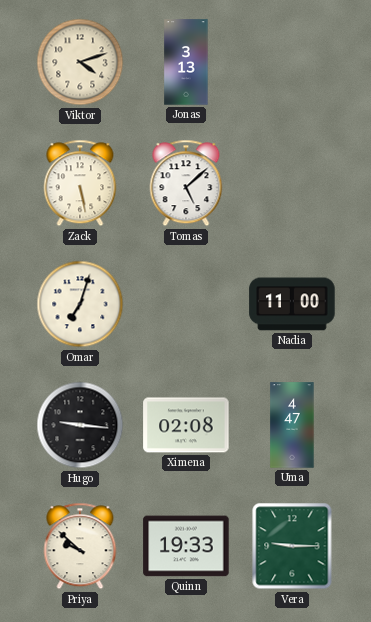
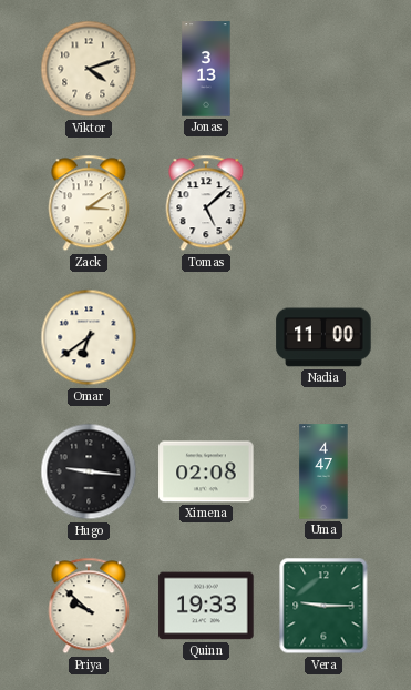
Zack: 5:28 -> 3:09 (89, 203)
Omar: 7:03 -> 6:39 (89, 337)
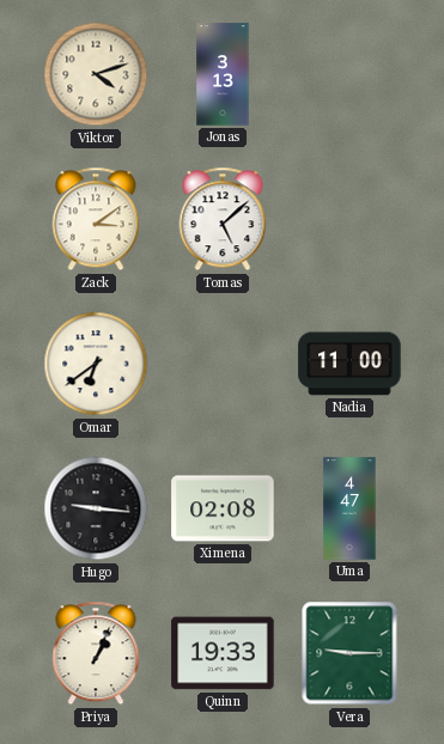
Priya: 9:52 -> 1:04 (96, 653)
